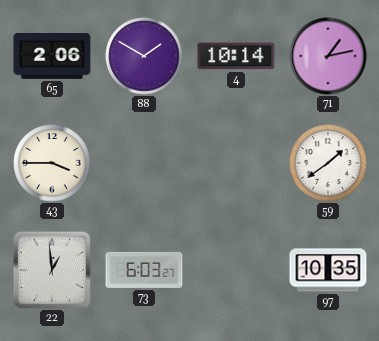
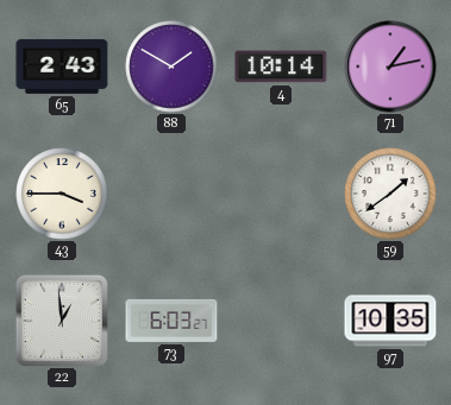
65: 2:06 -> 2:43 (62, 68)
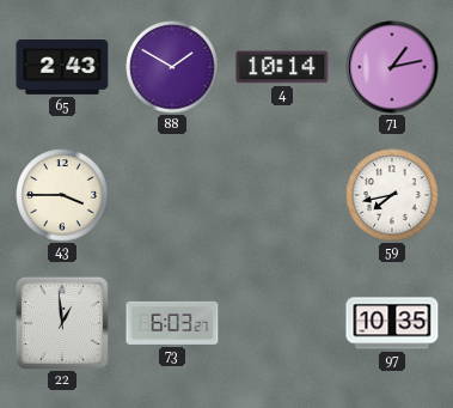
59: 1:39 -> 7:43 (392, 195)
